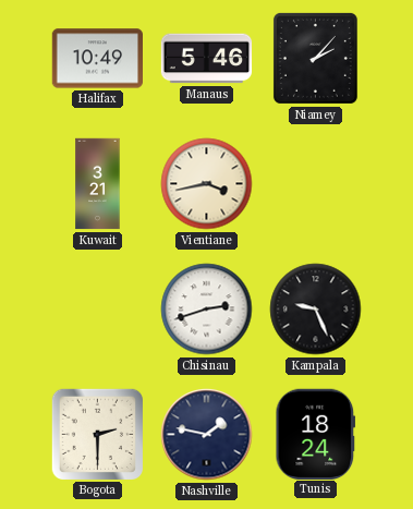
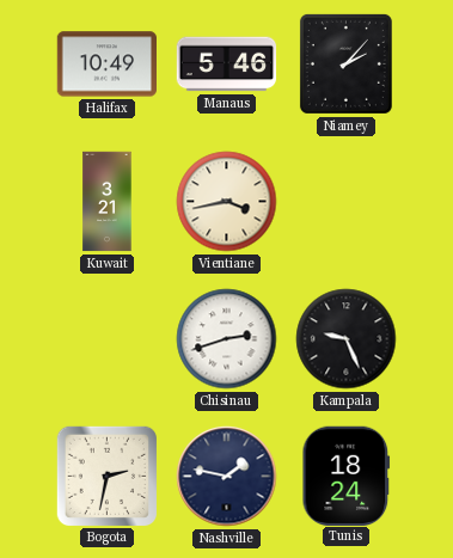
Bogota: 2:30 -> 2:32 (106, 476)
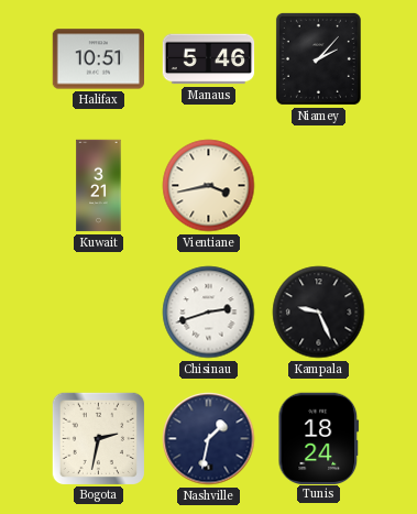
Halifax: 10:49 -> 10:51 (99, 59)
Nashville: 1:47 -> 1:32 (209, 439)
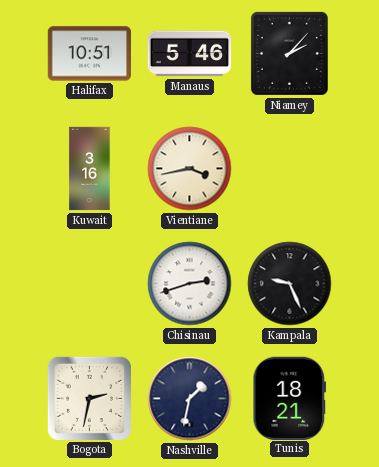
Kuwait: 3:21 -> 3:16 (90, 169)
Tunis: 18:24 -> 18:21 (290, 398)
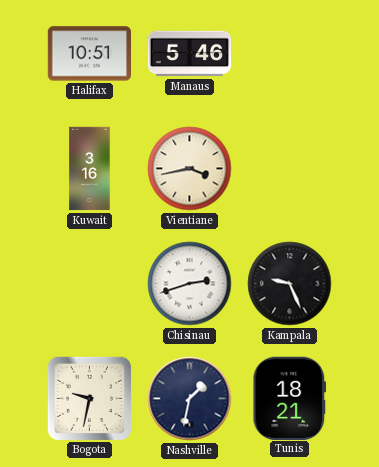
Niamey: 2:07 -> none (289, 53)
Bogota: 2:32 -> 9:32 (89, 398)
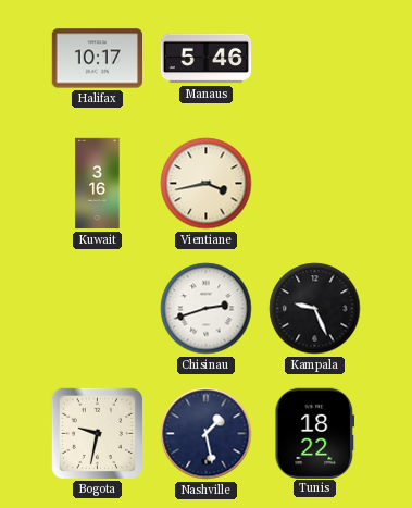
Halifax: 10:51 -> 10:17 (98, 59)
Nashville: 1:32 -> 1:28 (207, 434)
Tunis: 18:21 -> 18:22 (315, 433)
